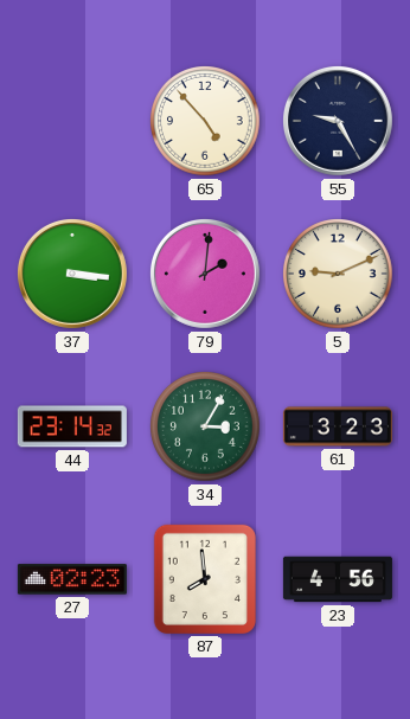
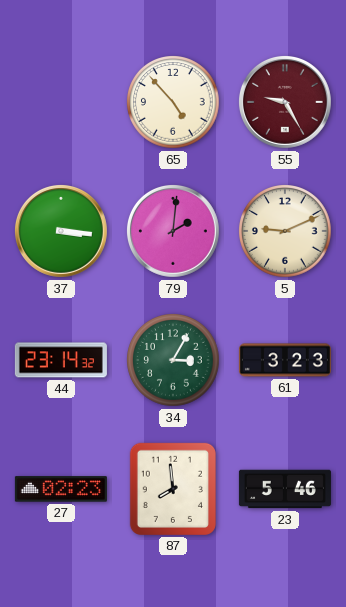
55 dial: navy -> burgundy (285, 102)
23: 4:56 -> 5:46 (285, 489)
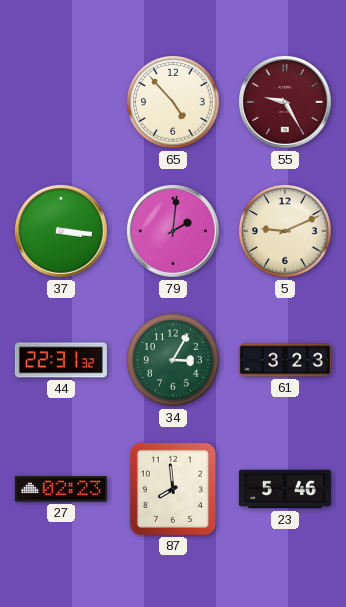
44: 23:14 -> 22:31 (61, 360)
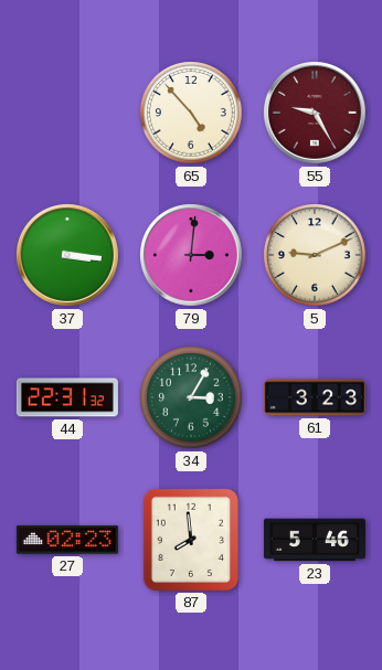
79: 2:01 -> 3:01 (191, 255)
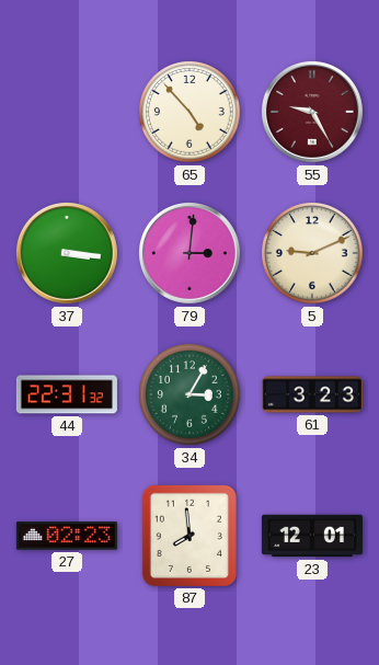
23: 5:46 -> 12:01 (312, 536)
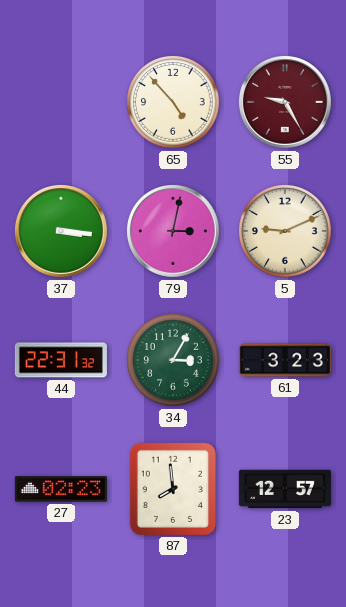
79: 3:01 -> 3:02 (173, 231)
23: 12:01 -> 12:57 (285, 489)
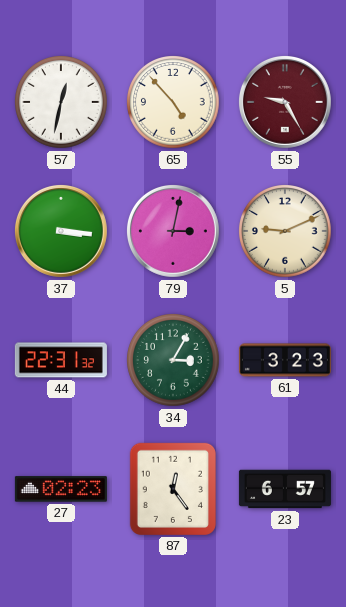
57: none -> 12:32 (61, 102)
87: 7:59 -> 12:24 (173, 489)
23: 12:57 -> 6:57 (285, 489)
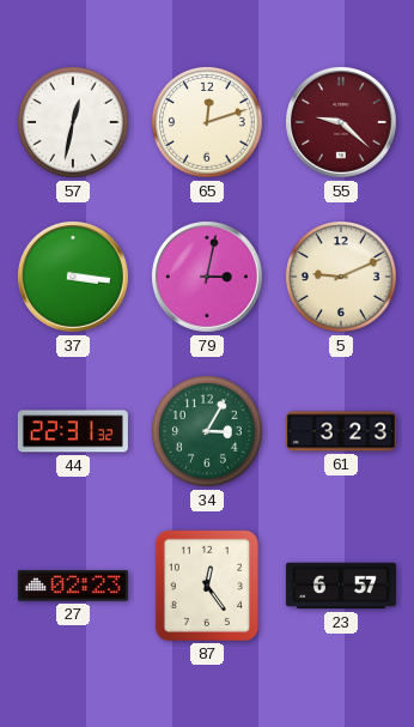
65: 4:53 -> 12:12 (207, 122)
55: 9:25 -> 9:22 (341, 122)
